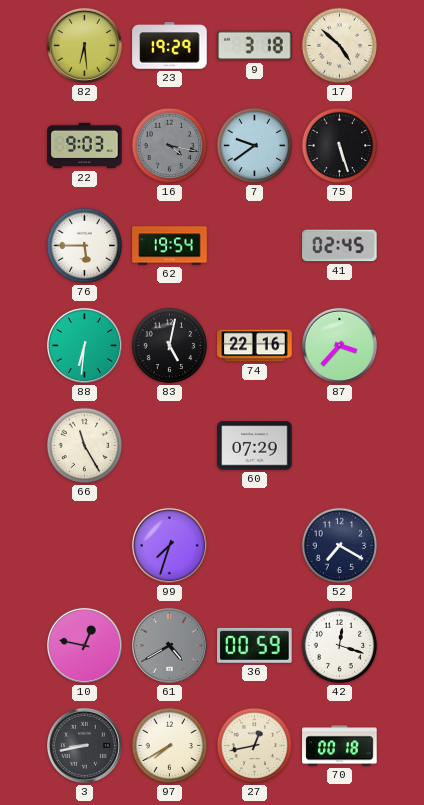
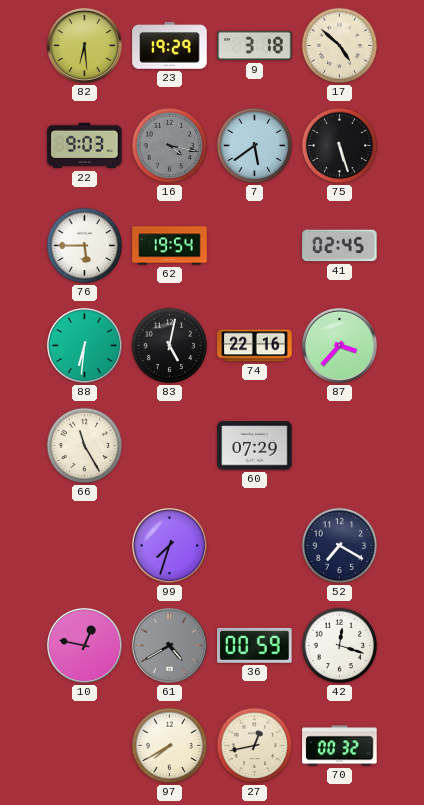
7: 9:39 -> 5:39 (255, 146)
3: 8:43 -> none (84, 745)
70: 00:18 -> 00:32 (340, 746)
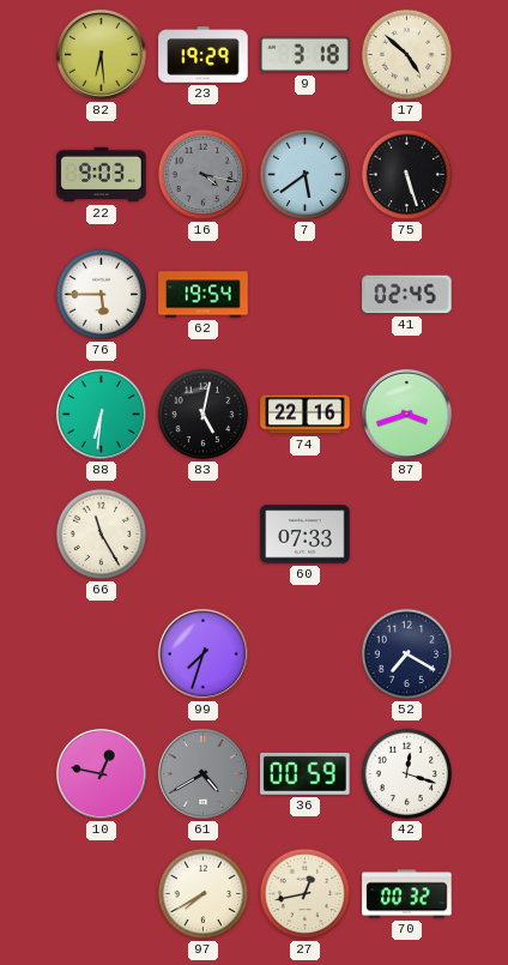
87: 3:37 -> 3:42 (406, 414)
60: 07:29 -> 07:33 (306, 535)
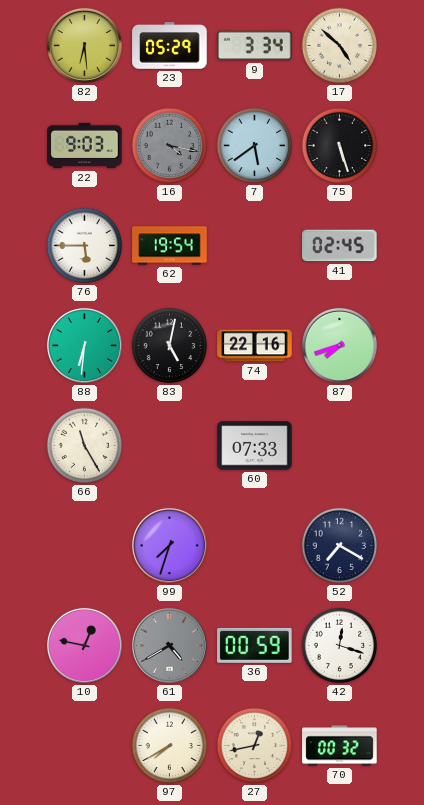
23: 19:29 -> 05:29 (170, 46)
9: 3:18 -> 3:34 (255, 46)
87: 3:42 -> 7:42 (339, 345)
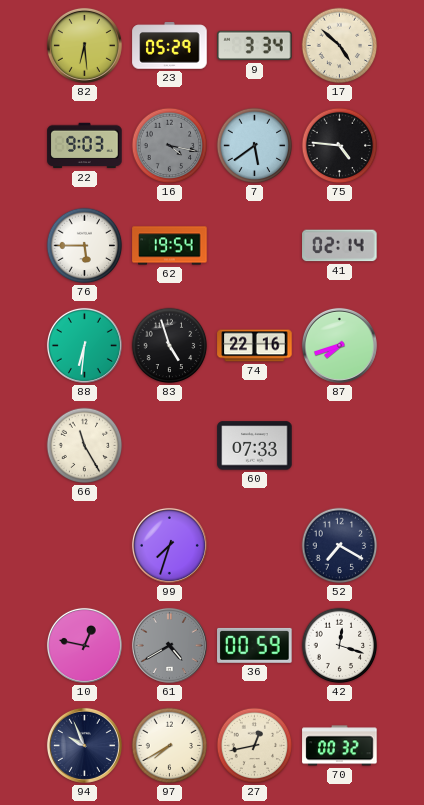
75: 5:27 -> 4:46 (340, 146)
41: 02:45 -> 02:14 (340, 246)
83: 5:02 -> 4:57 (170, 346)
94: none -> 9:56 (84, 745)
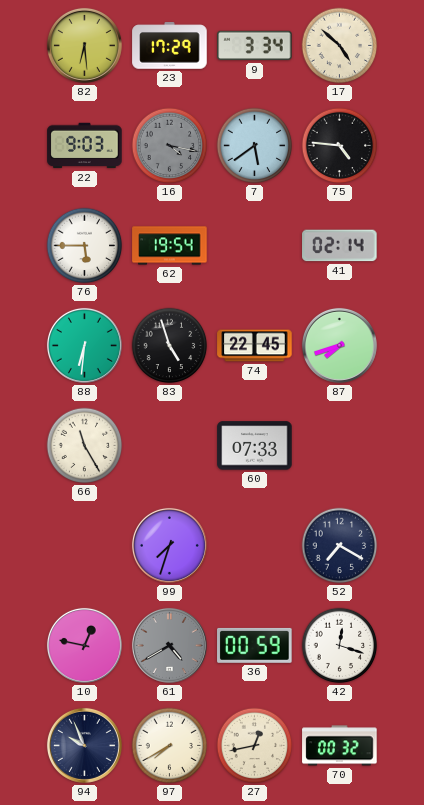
23: 05:29 -> 17:29 (170, 46)
74: 22:16 -> 22:45 (255, 346)
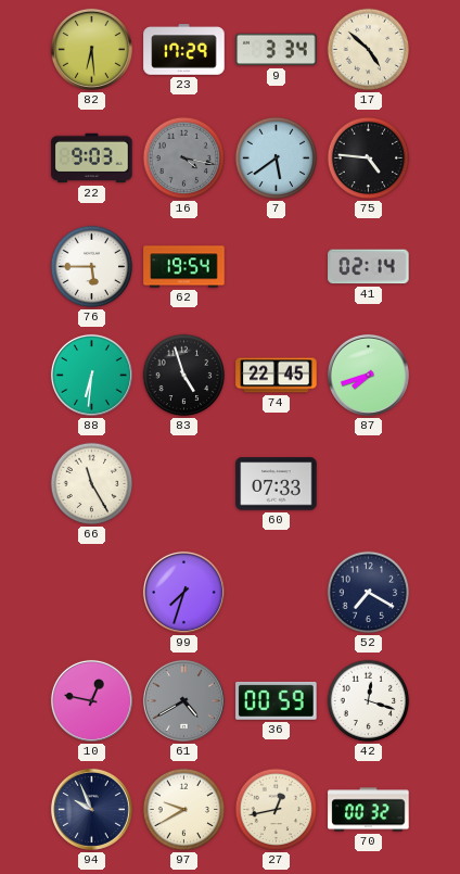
97: 7:40 -> 9:40 (184, 810)
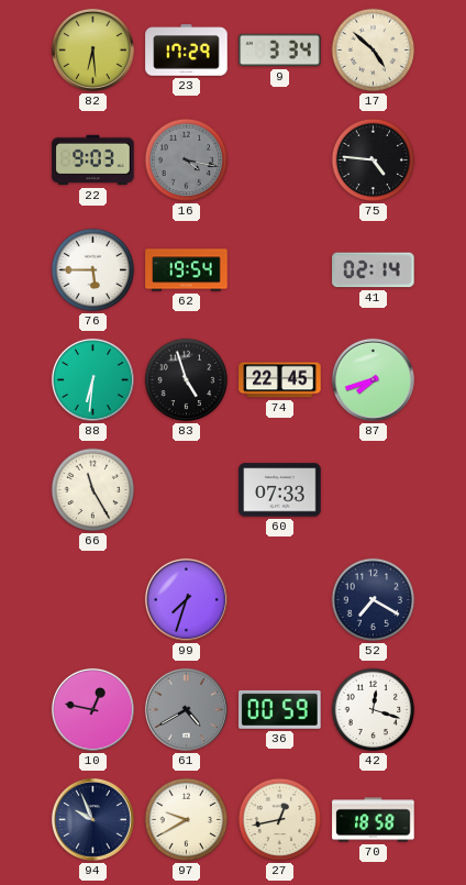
7: 5:39 -> none (277, 159)
70: 00:32 -> 18:58 (374, 820)
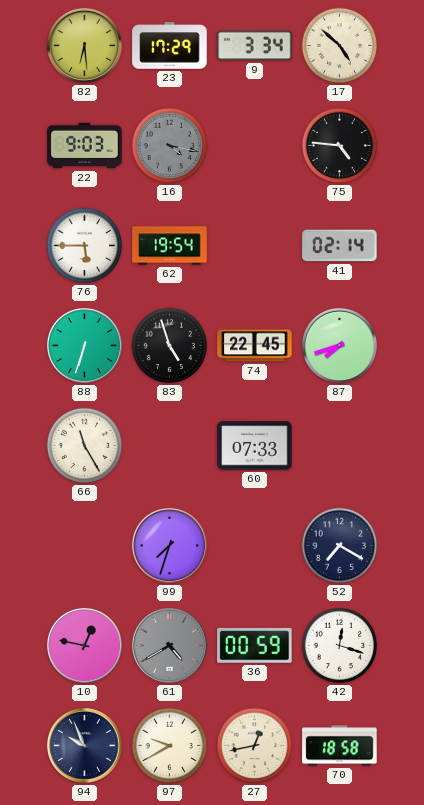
88: 6:31 -> 6:33 (84, 345)
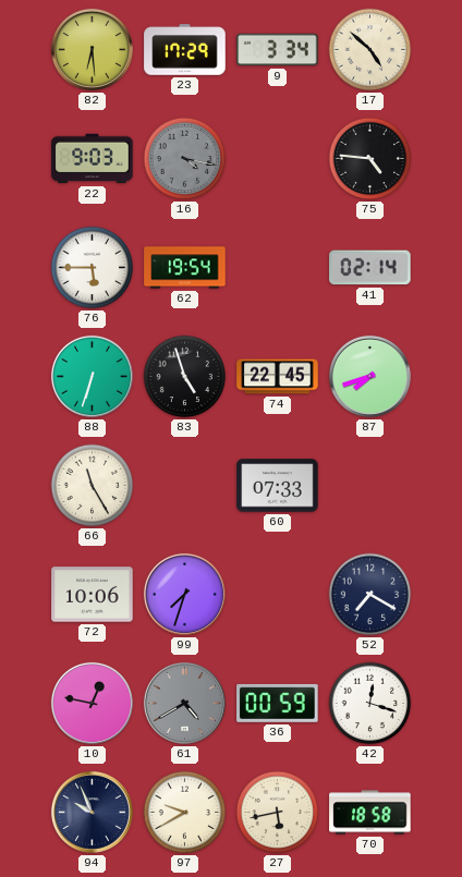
72: none -> 10:06 (93, 595)
27: 12:43 -> 5:43 (278, 813)
